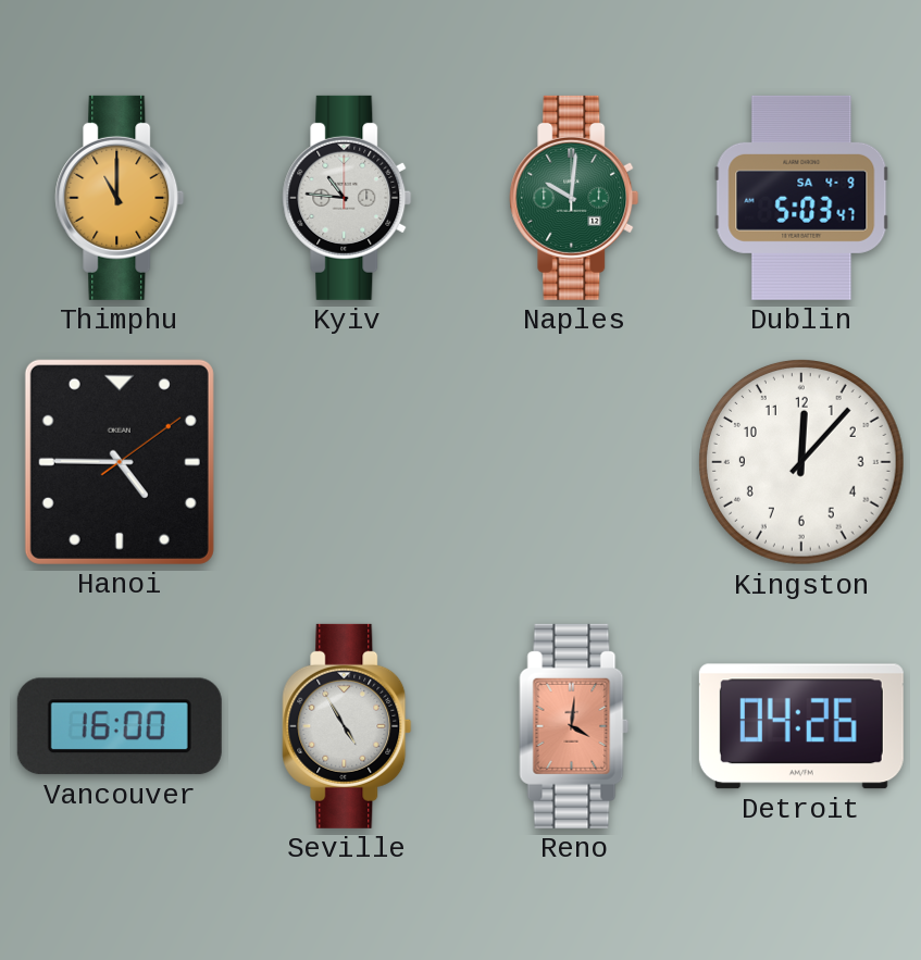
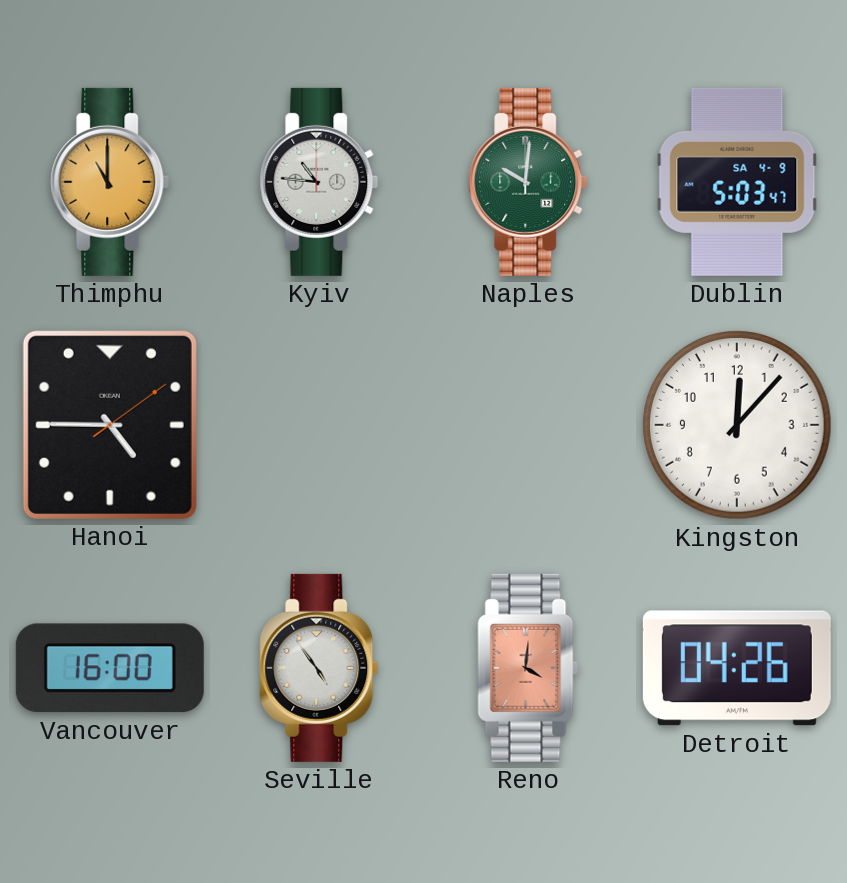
Seville: 4:55 -> 4:54 (319, 668)
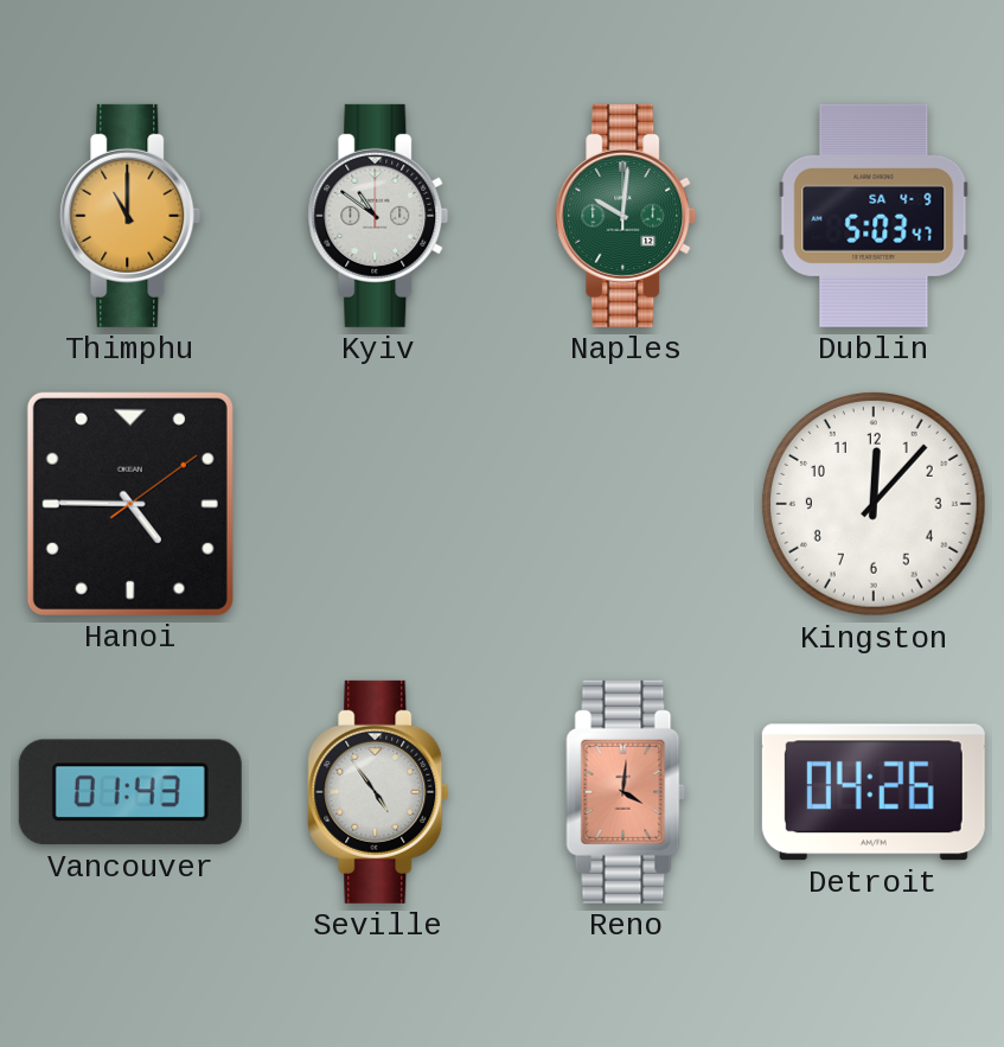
Kyiv: 10:46 -> 10:51 (378, 216)
Vancouver: 16:00 -> 01:43 (130, 792)
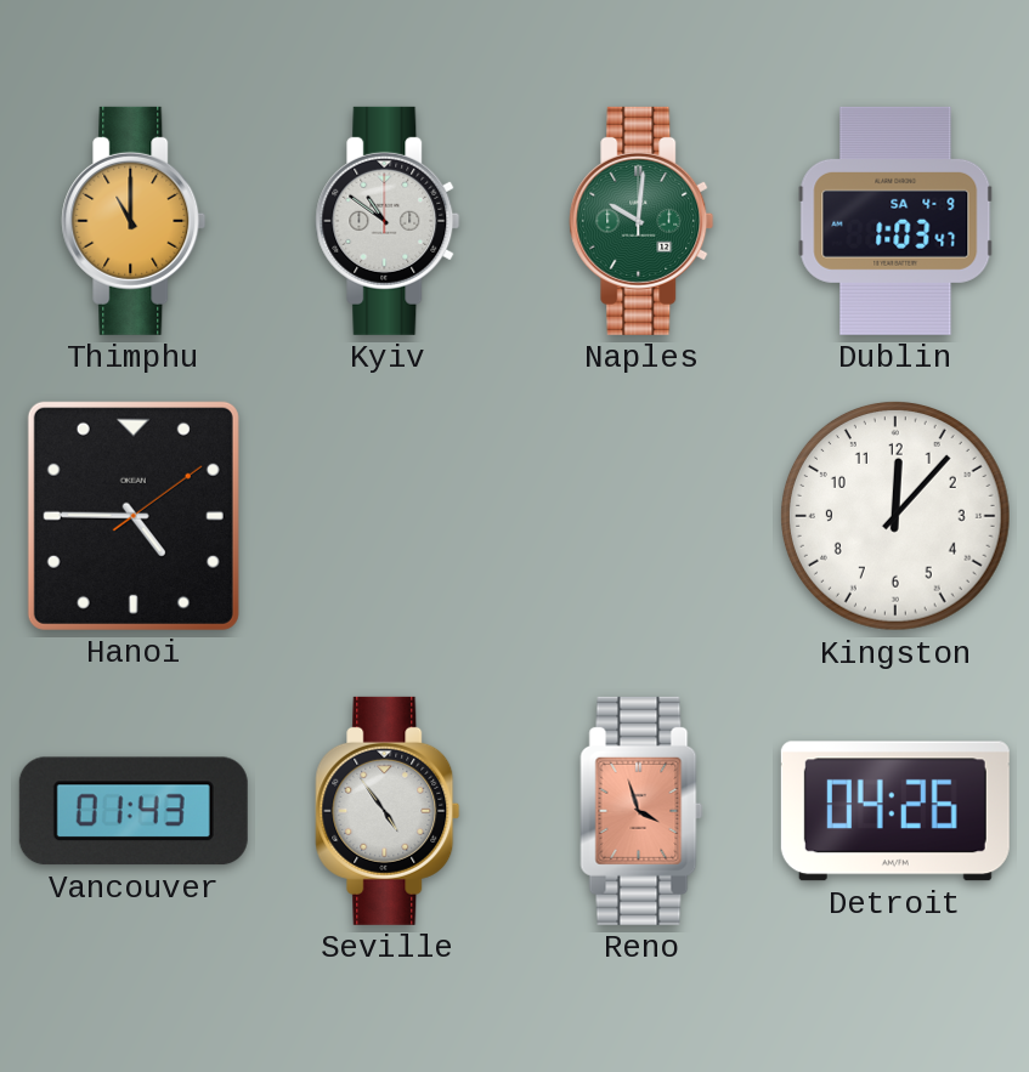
Dublin: 5:03 -> 1:03 (895, 221)
Reno: 4:01 -> 3:57 (641, 811)
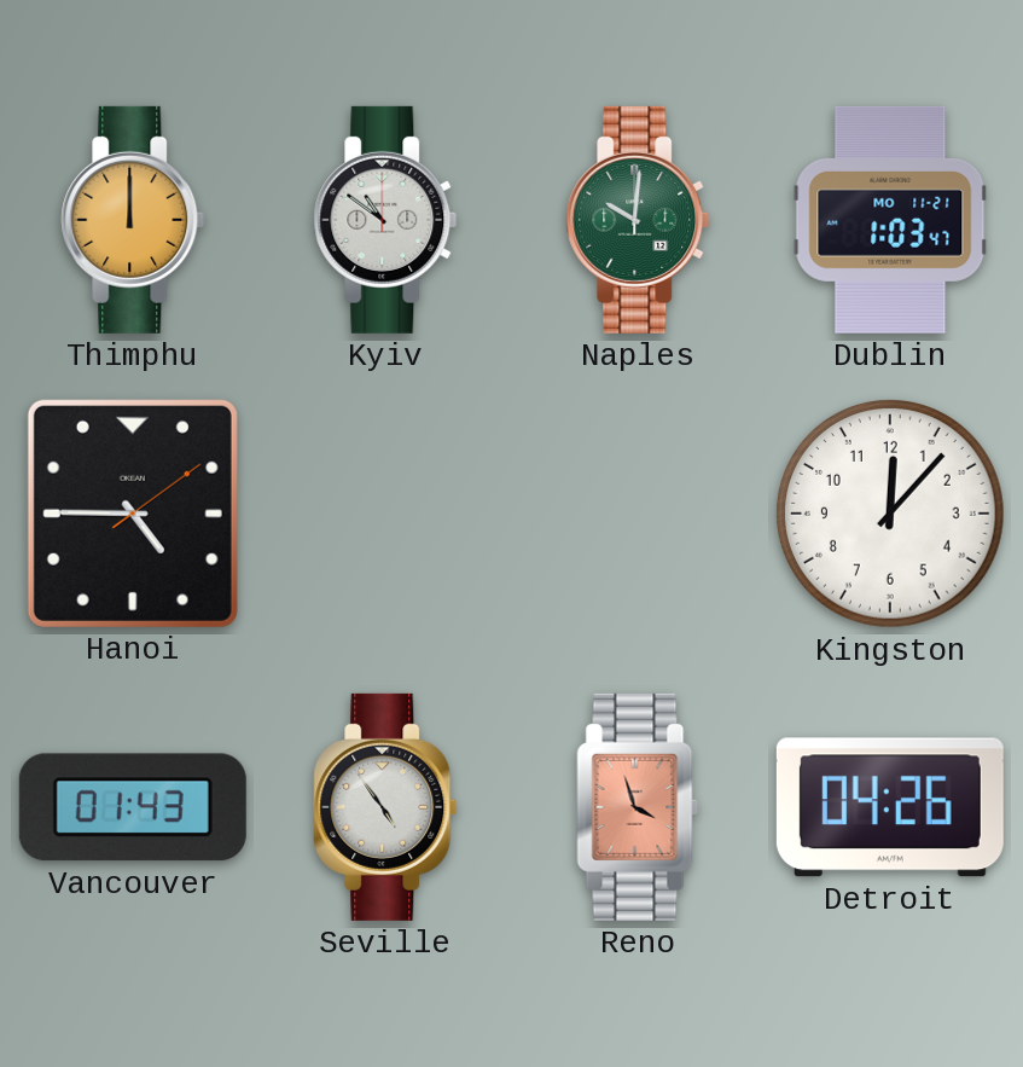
Thimphu: 11:00 -> 12:00 (133, 220)
Dublin date: SA 4-9 -> MO 11-21 (890, 220)
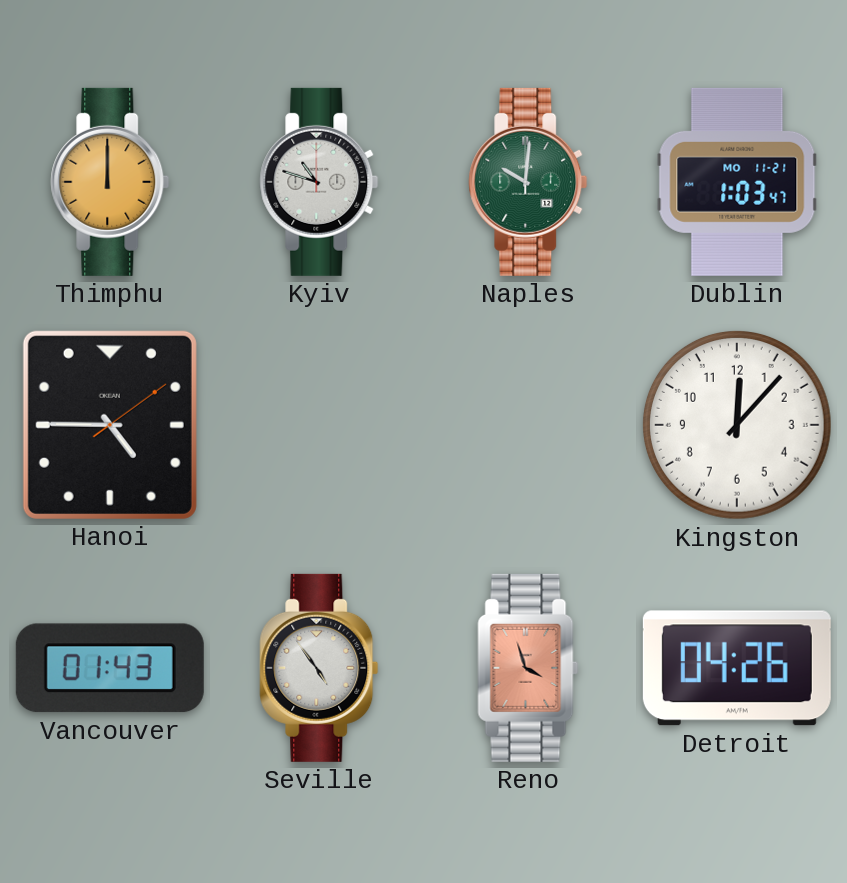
Kyiv: 10:51 -> 10:48 (319, 182)
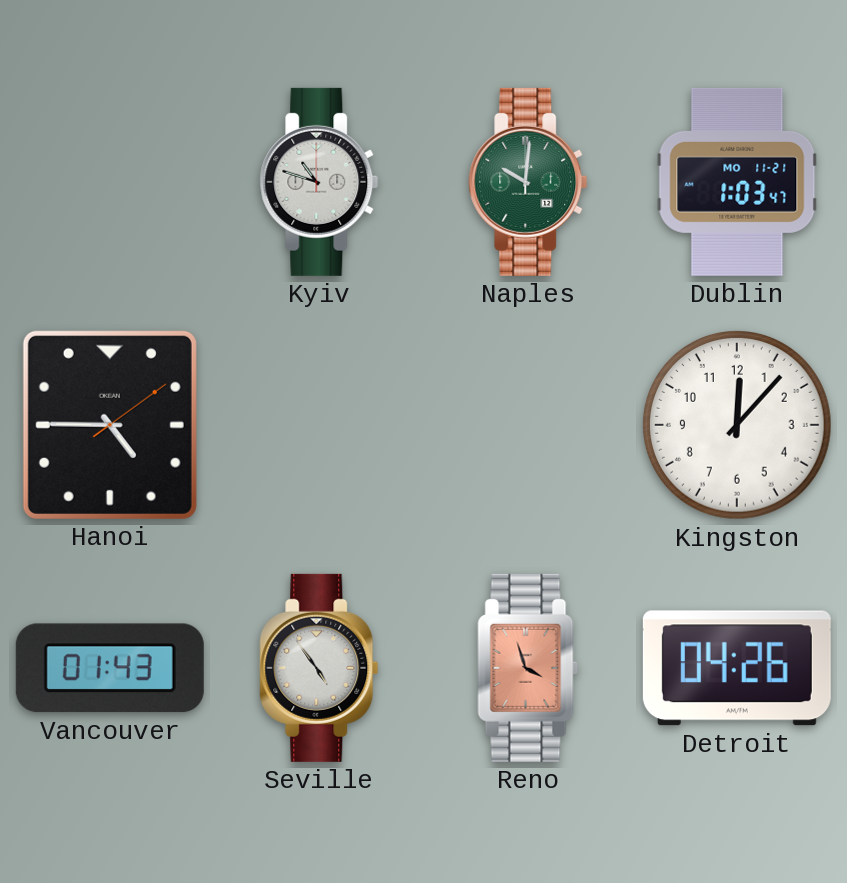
Thimphu: 12:00 -> none (110, 182)
